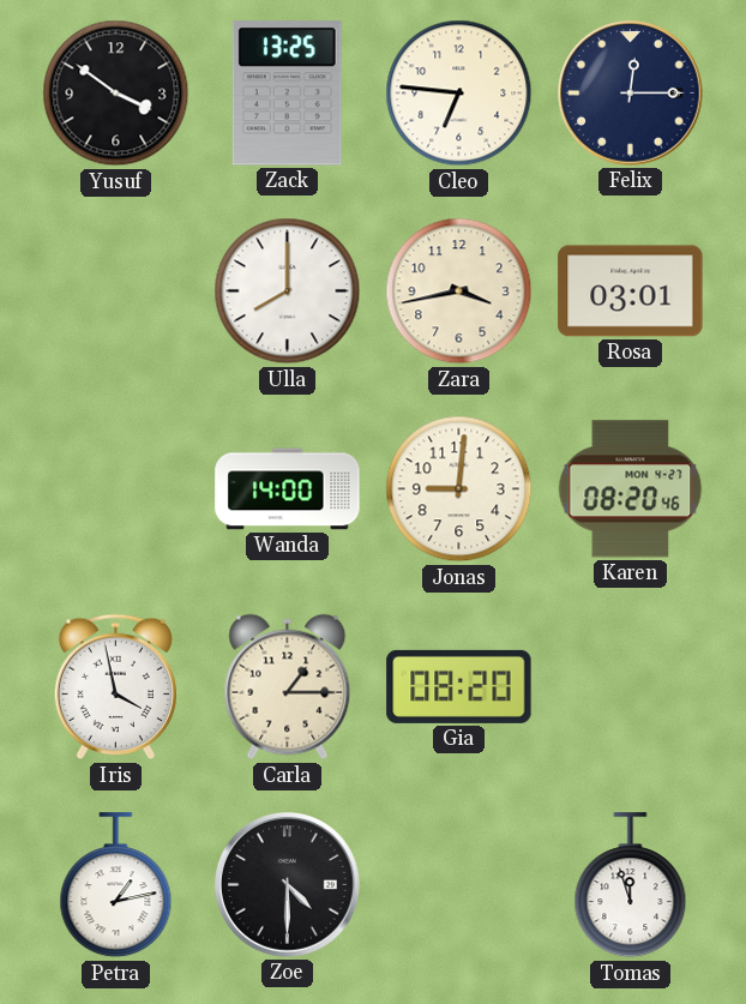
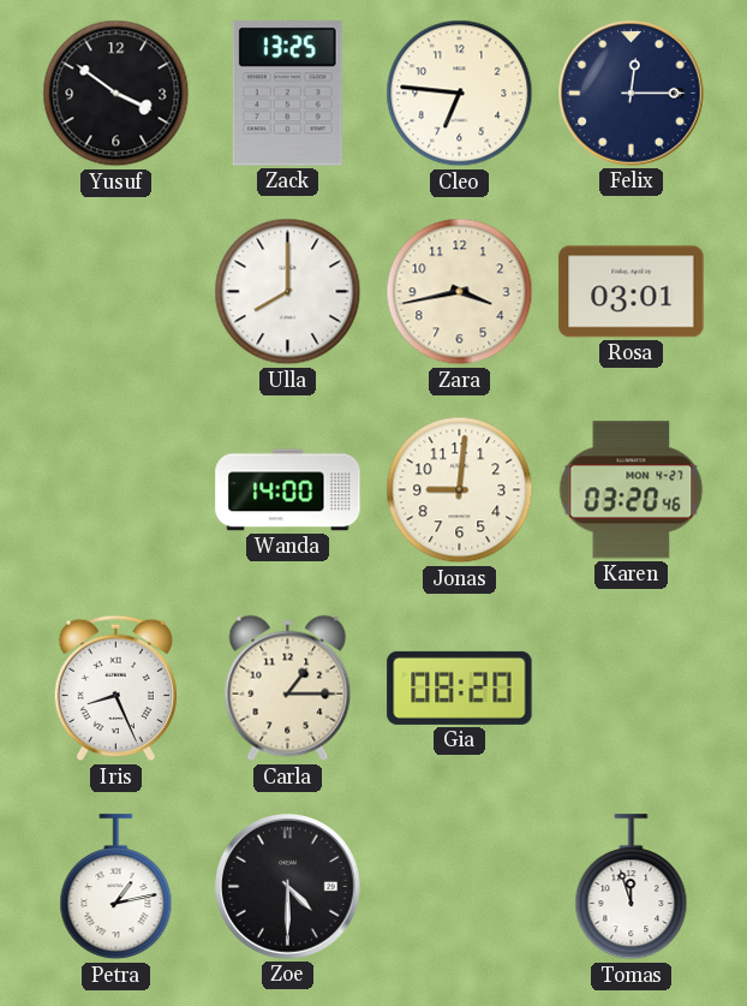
Karen: 08:20 -> 03:20 (632, 490)
Iris: 3:58 -> 8:26 (115, 689)
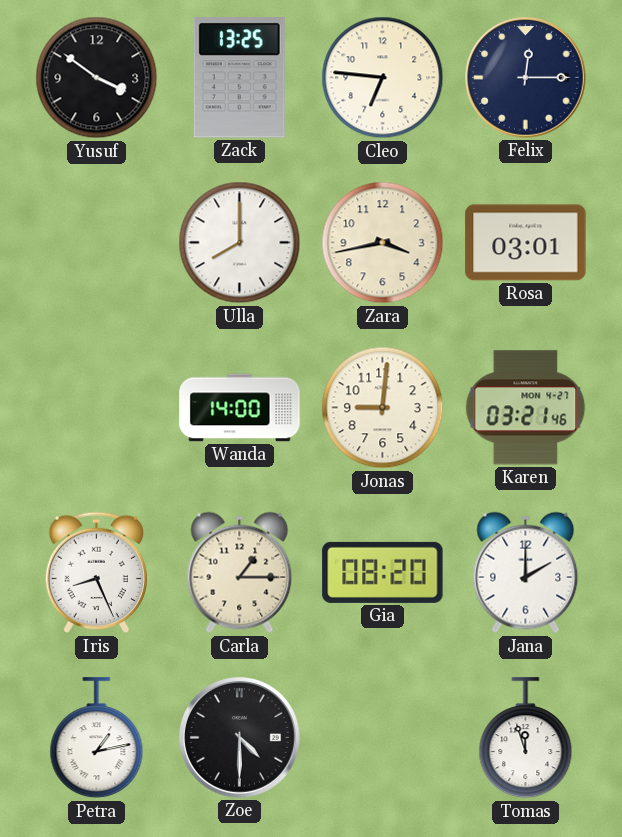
Karen: 03:20 -> 03:21 (526, 408)
Jana: none -> 2:00 (526, 573)
